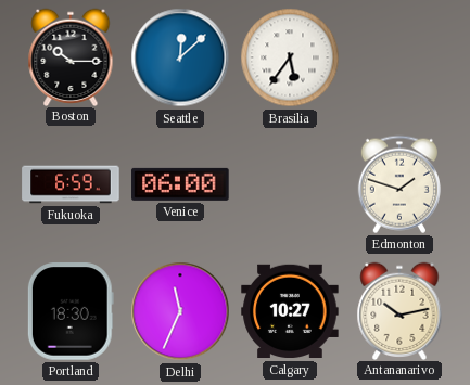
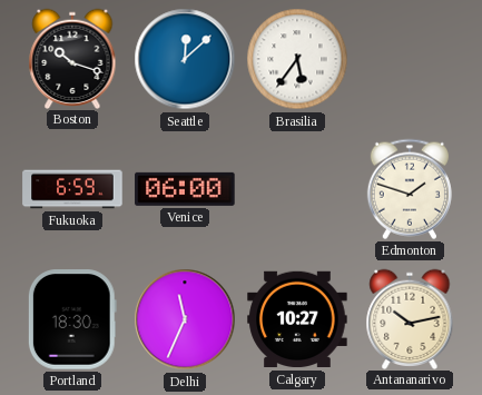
Boston: 10:15 -> 10:18 (72, 58)
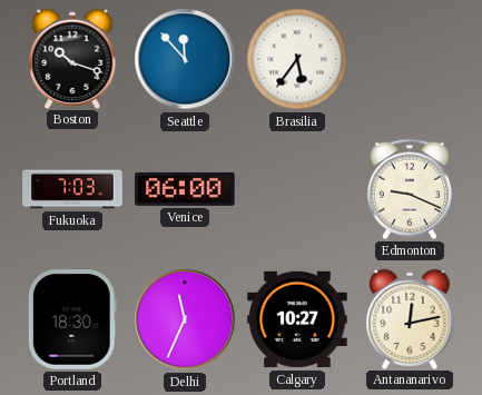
Seattle: 12:08 -> 11:53 (185, 59)
Fukuoka: 6:59 -> 7:03 (72, 189)
Edmonton: 1:48 -> 9:19 (410, 189)
Antananarivo: 10:13 -> 12:13 (410, 318)
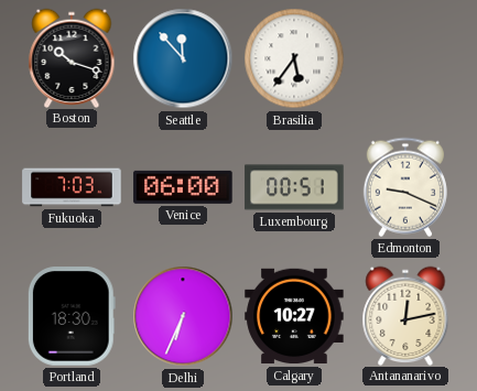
Luxembourg: none -> 00:51 (294, 187)
Delhi: 11:34 -> 6:34 (183, 316)
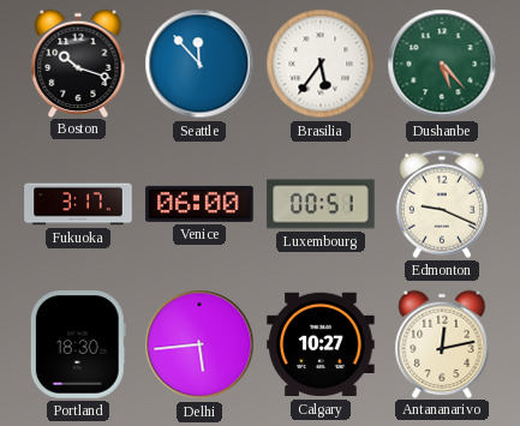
Dushanbe: none -> 5:23 (442, 64)
Fukuoka: 7:03 -> 3:17 (78, 204)
Delhi: 6:34 -> 5:44 (199, 344)
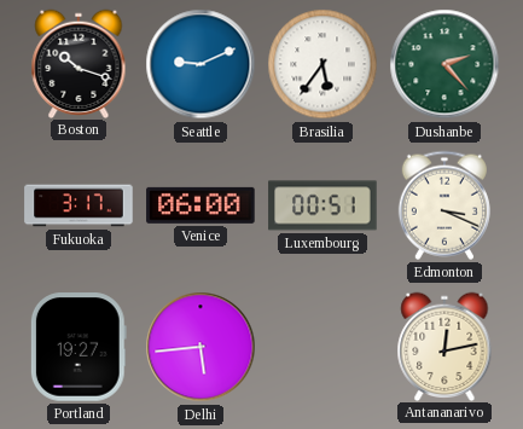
Seattle: 11:53 -> 9:11 (201, 64)
Dushanbe: 5:23 -> 2:23 (444, 64)
Edmonton: 9:19 -> 3:19 (444, 205)
Portland: 18:30 -> 19:27 (79, 347)
Calgary: 10:27 -> none (321, 344)
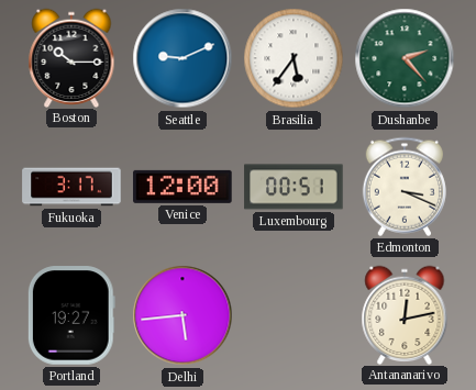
Boston: 10:18 -> 10:15 (71, 57)
Venice: 06:00 -> 12:00 (182, 187)
